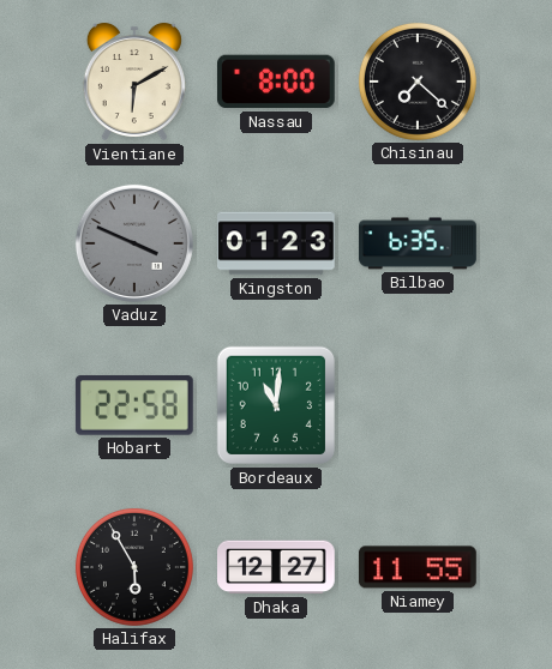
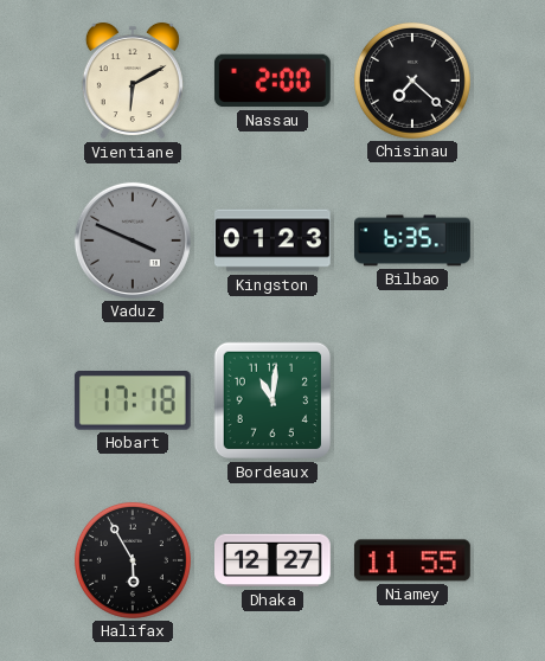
Nassau: 8:00 -> 2:00 (272, 81)
Hobart: 22:58 -> 17:18 (133, 402)
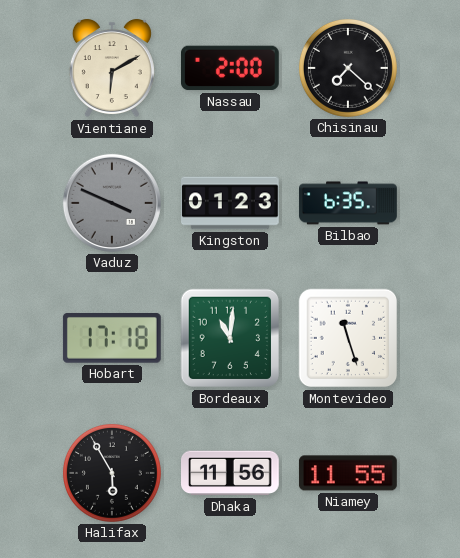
Montevideo: none -> 11:27 (348, 338)
Dhaka: 12:27 -> 11:56 (231, 473)
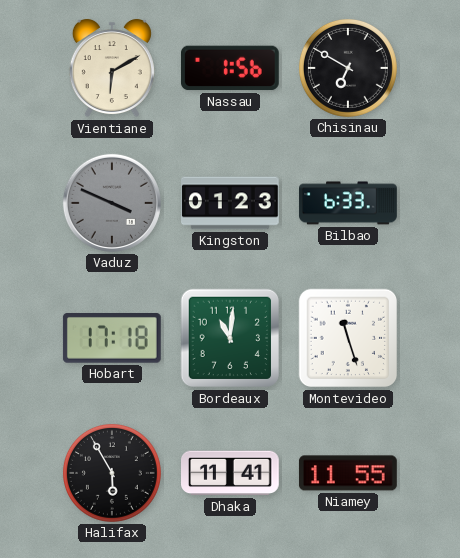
Nassau: 2:00 -> 1:56 (230, 68)
Chisinau: 7:22 -> 6:50 (348, 68)
Bilbao: 6:35 -> 6:33 (348, 203)
Dhaka: 11:56 -> 11:41 (231, 473)
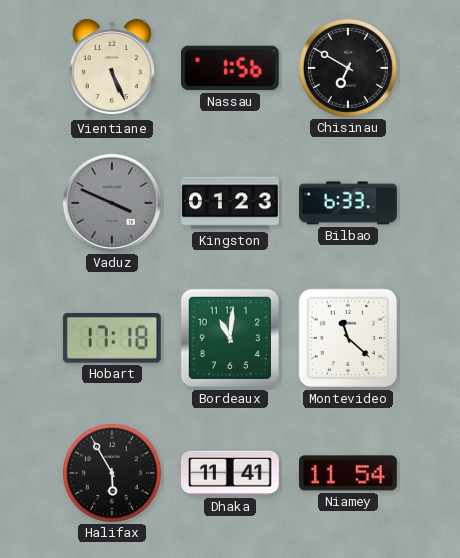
Vientiane: 6:10 -> 5:26 (112, 68)
Montevideo: 11:27 -> 11:22 (348, 338)
Niamey: 11:55 -> 11:54 (348, 473)
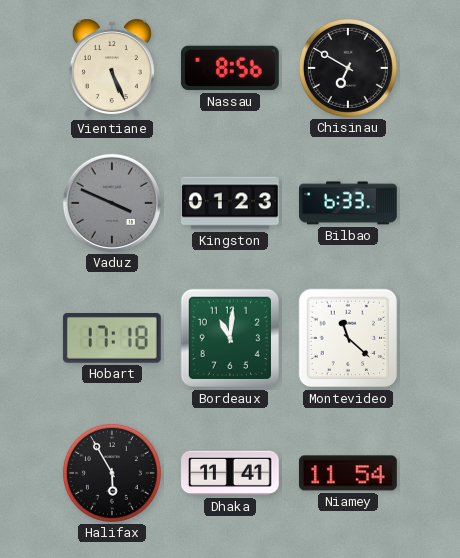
Nassau: 1:56 -> 8:56 (230, 68)
